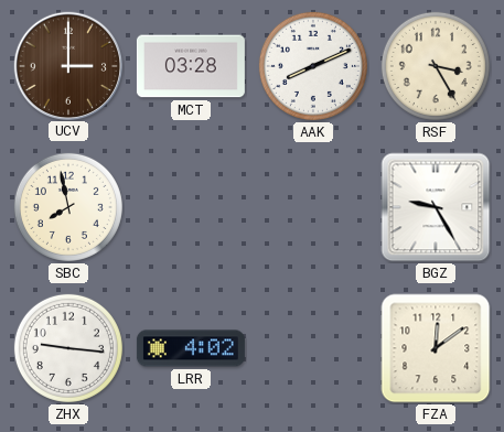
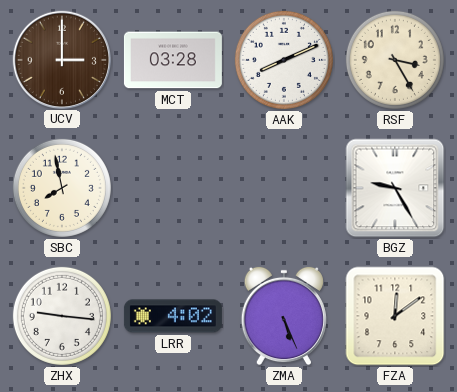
ZMA: none -> 5:26 (284, 316)
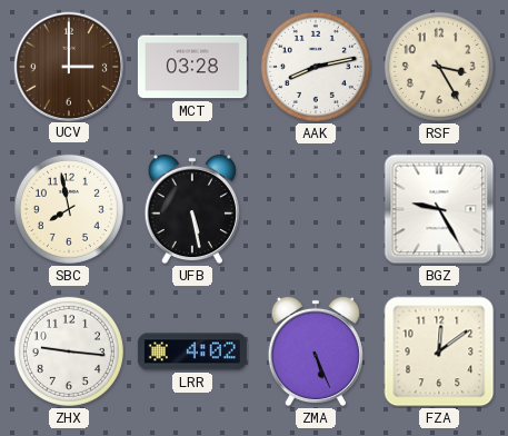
AAK: 8:11 -> 8:13 (316, 67)
UFB: none -> 5:28 (192, 209)
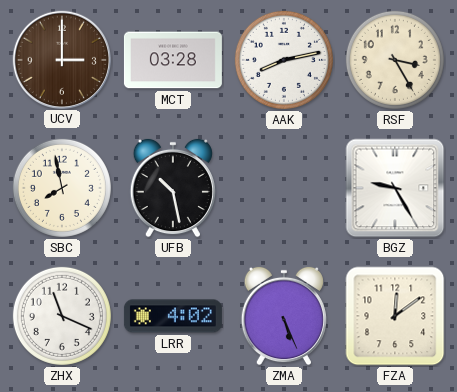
UFB: 5:28 -> 10:28 (173, 188)
ZHX: 9:16 -> 11:19 (62, 316)
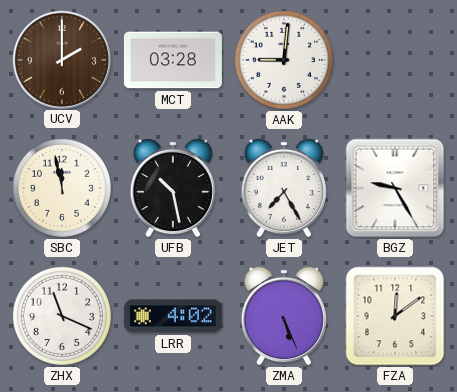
UCV: 3:00 -> 2:00 (61, 59)
AAK: 8:13 -> 9:01 (284, 60)
RSF: 3:25 -> none (395, 60)
SBC: 7:58 -> 11:58 (62, 188)
JET: none -> 7:25 (284, 188)
